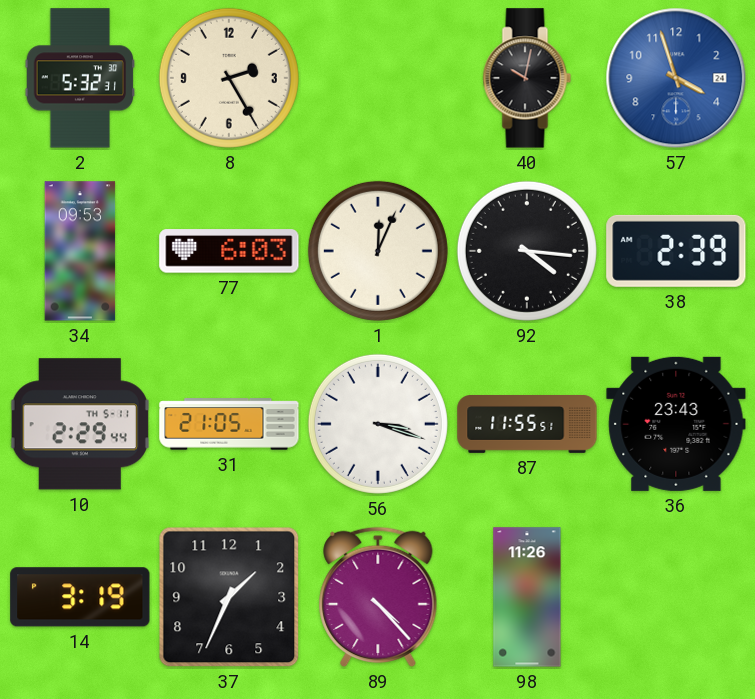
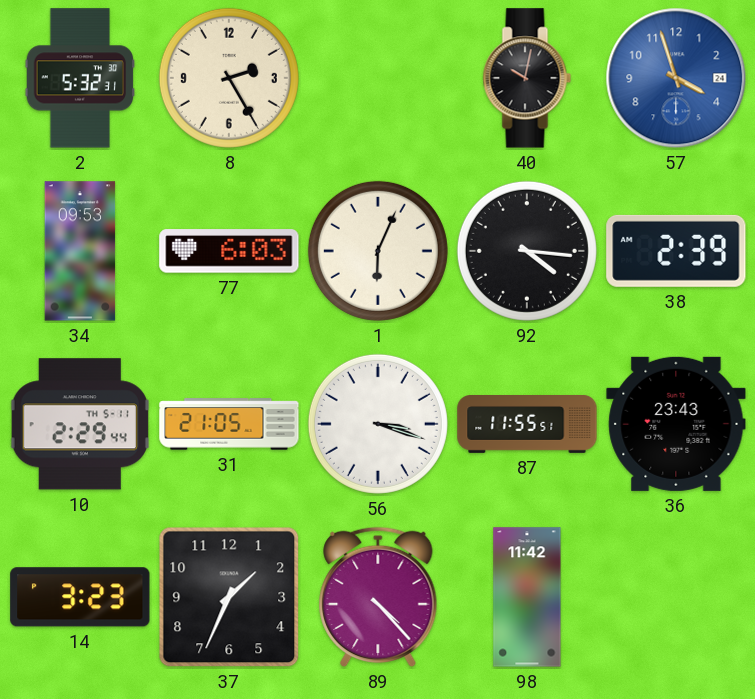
1: 12:04 -> 6:04 (378, 251)
14: 3:19 -> 3:23 (80, 597)
98: 11:26 -> 11:42 (527, 597)
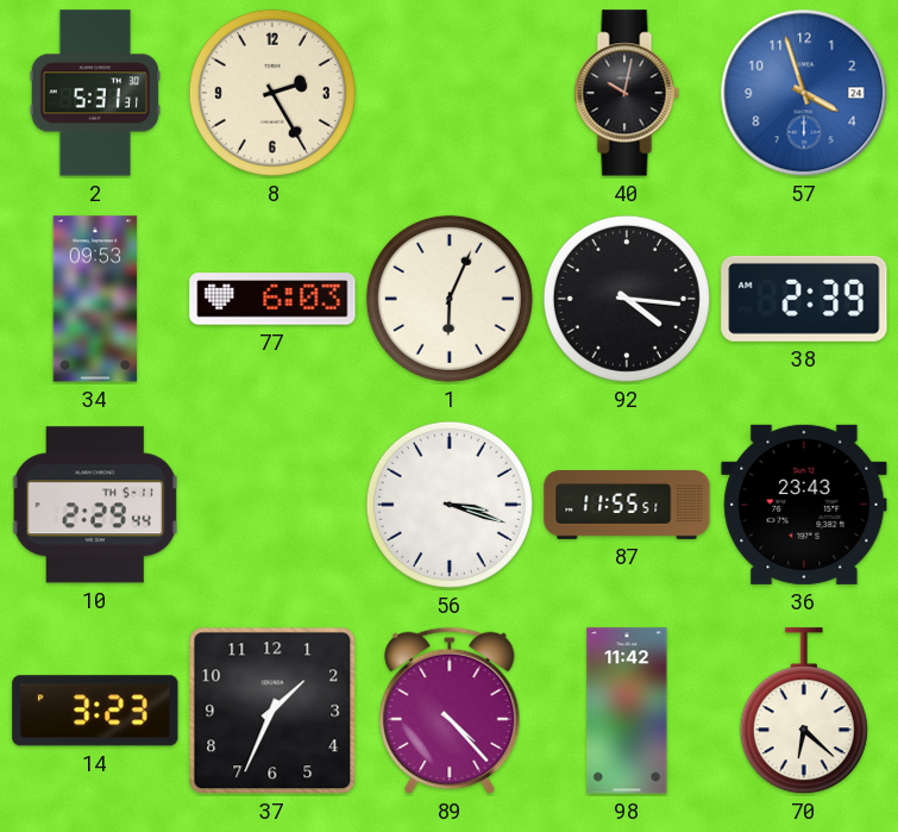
2: 5:32 -> 5:31 (95, 93)
31: 21:05 -> none (229, 424)
70: none -> 6:22 (804, 712)
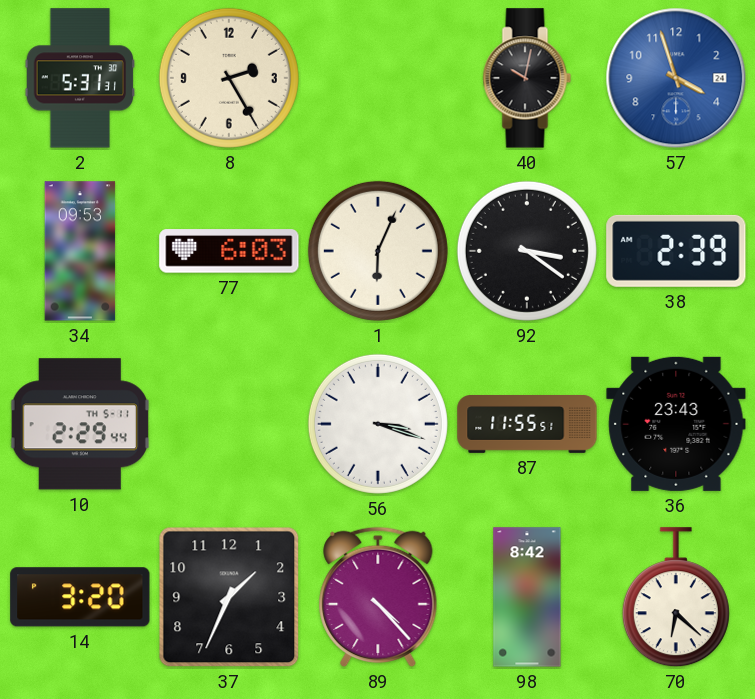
92: 4:16 -> 3:21 (527, 251)
14: 3:23 -> 3:20 (80, 597)
98: 11:42 -> 8:42 (527, 597)
